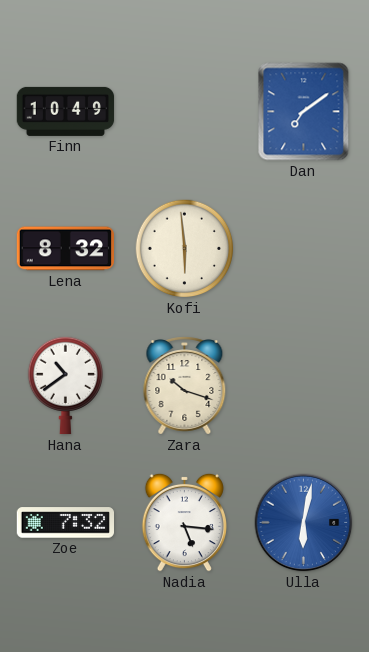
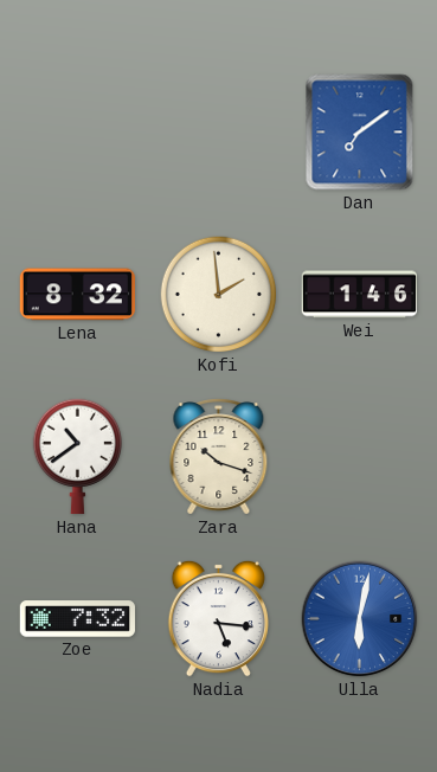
Finn: 10:49 -> none (66, 111)
Kofi: 5:59 -> 1:59 (219, 295)
Wei: none -> 1:46 (360, 295)
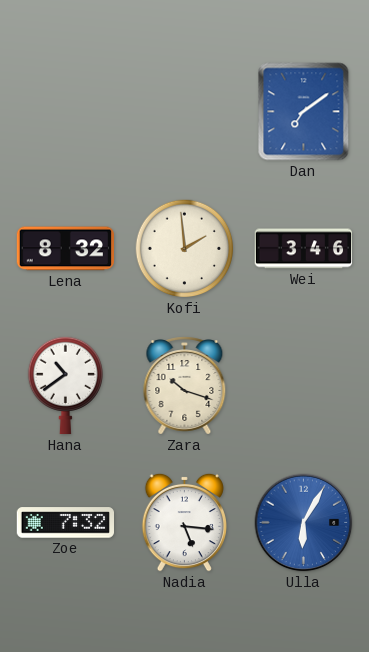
Wei: 1:46 -> 3:46 (304, 249)
Ulla: 6:02 -> 6:05 (304, 523)
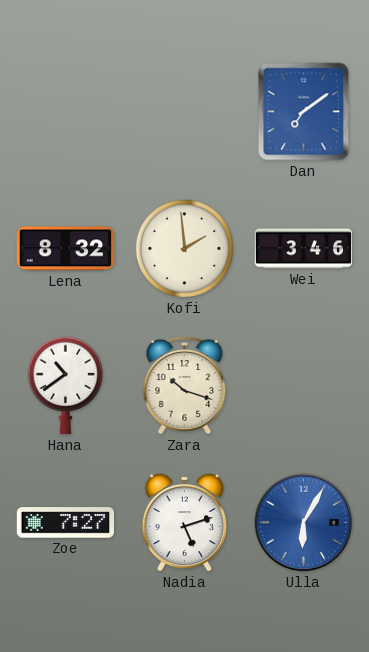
Zoe: 7:32 -> 7:27 (66, 523)
Nadia: 5:16 -> 5:12 (184, 522)
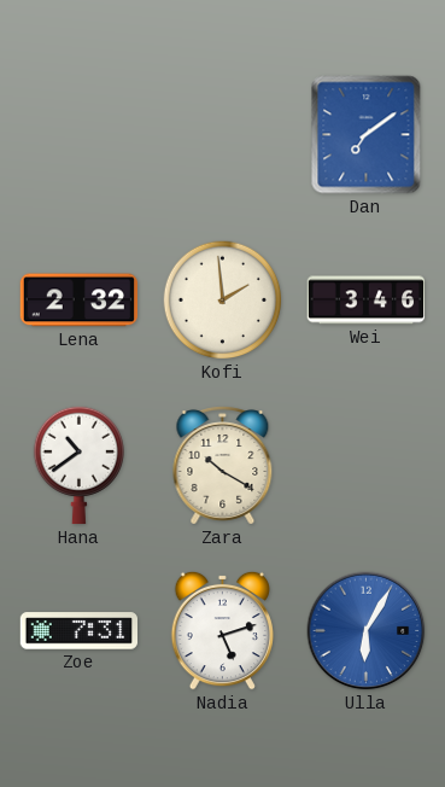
Lena: 8:32 -> 2:32 (78, 301)
Zara: 10:18 -> 10:20 (223, 466)
Zoe: 7:27 -> 7:31 (80, 631)
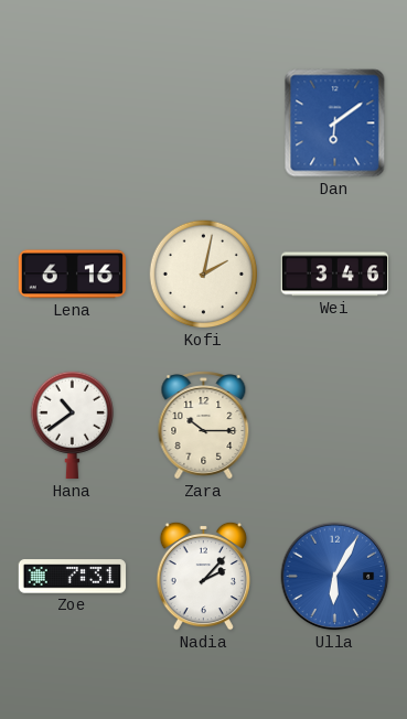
Dan: 7:09 -> 6:09 (335, 124)
Lena: 2:32 -> 6:16 (72, 275)
Kofi: 1:59 -> 2:02 (204, 275)
Zara: 10:20 -> 10:15 (204, 426)
Nadia: 5:12 -> 2:07 (203, 576)
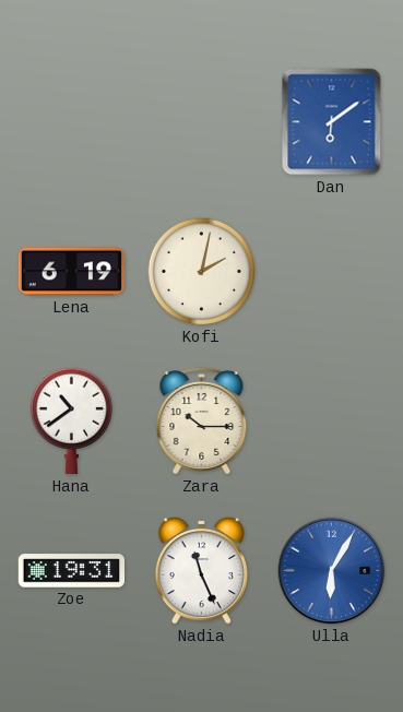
Lena: 6:16 -> 6:19 (71, 272)
Wei: 3:46 -> none (335, 275)
Zoe: 7:31 -> 19:31 (72, 571)
Nadia: 2:07 -> 11:26 (201, 570)
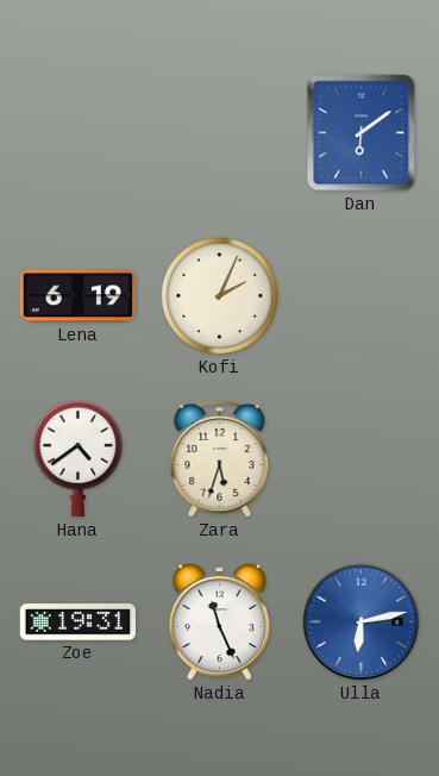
Kofi: 2:02 -> 2:04 (220, 296)
Hana: 10:39 -> 4:39 (77, 459)
Zara: 10:15 -> 5:33 (220, 459)
Ulla: 6:05 -> 6:13 (362, 622)
